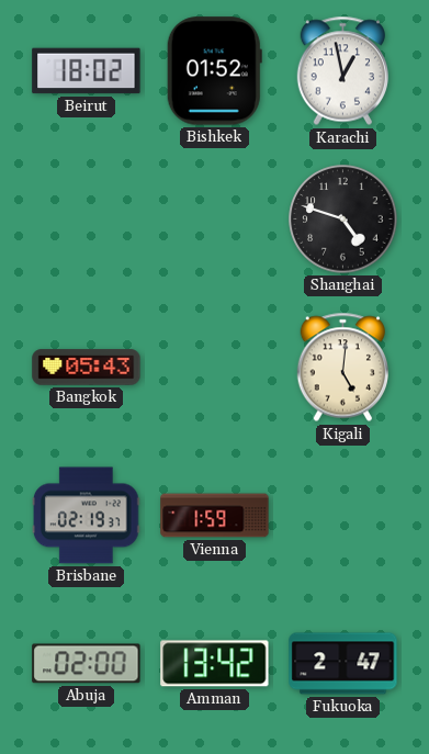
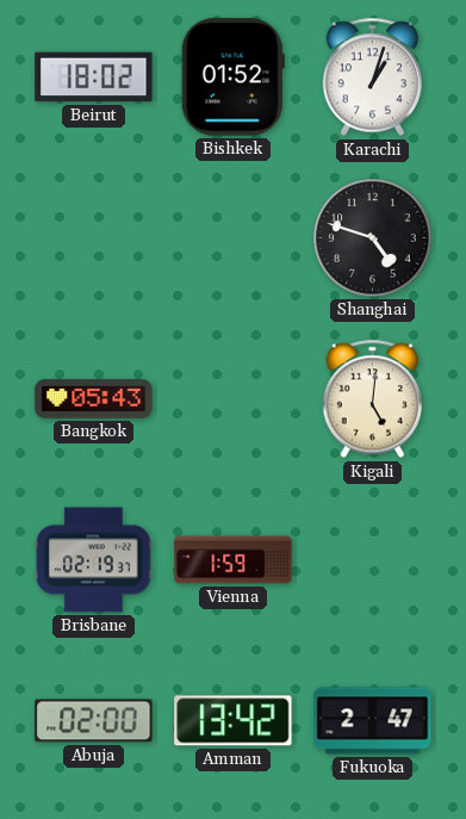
Karachi: 12:58 -> 1:03 (372, 77)
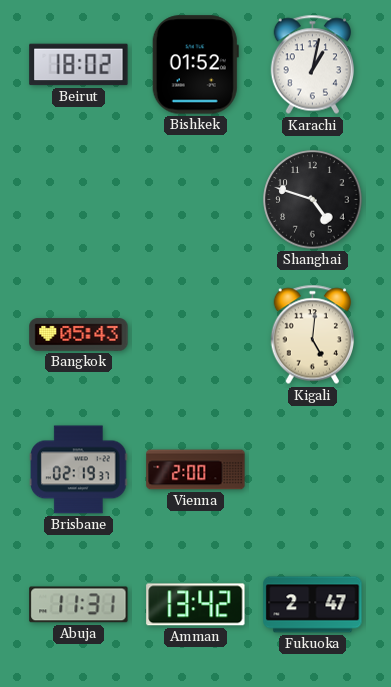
Karachi: 1:03 -> 1:02 (312, 65)
Vienna: 1:59 -> 2:00 (196, 470)
Abuja: 02:00 -> 11:31 (79, 605)
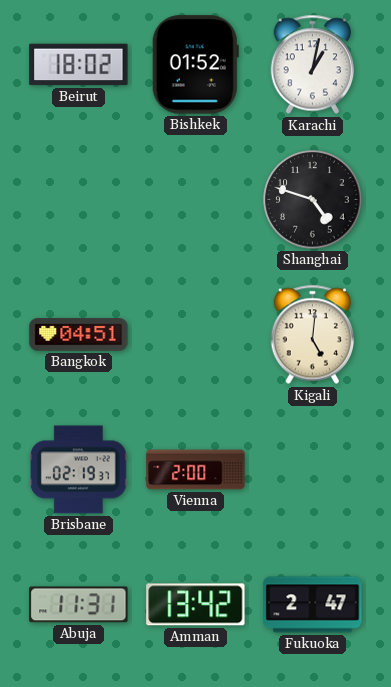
Bangkok: 05:43 -> 04:51 (79, 335)
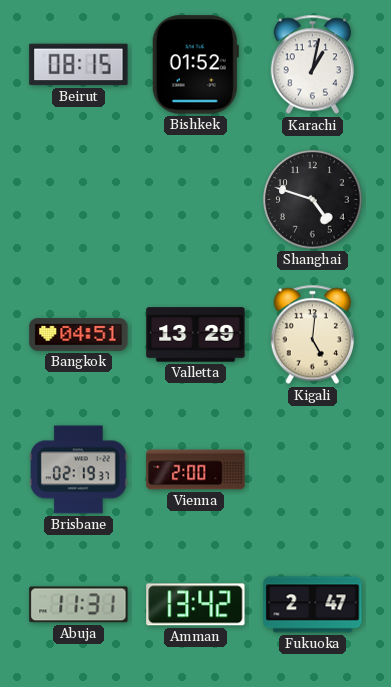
Beirut: 18:02 -> 08:15 (79, 65)
Valletta: none -> 13:29 (196, 335)
